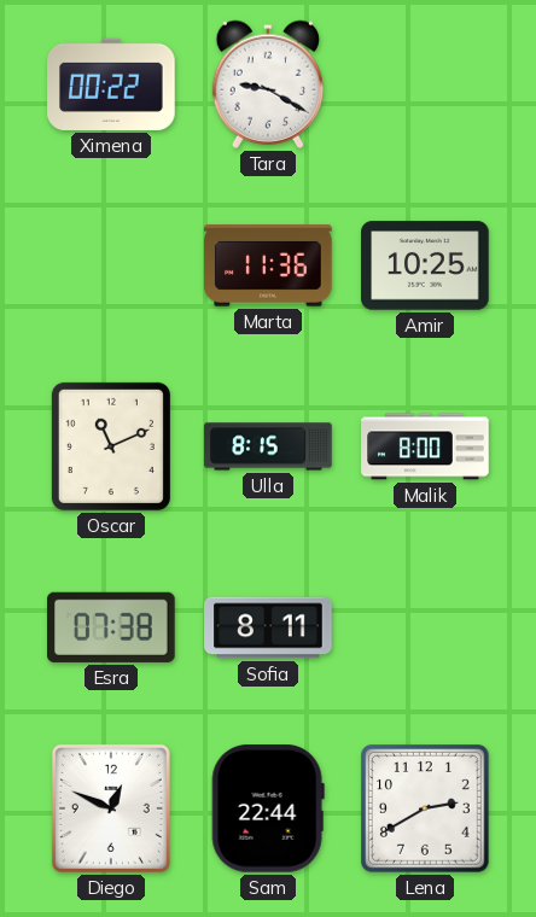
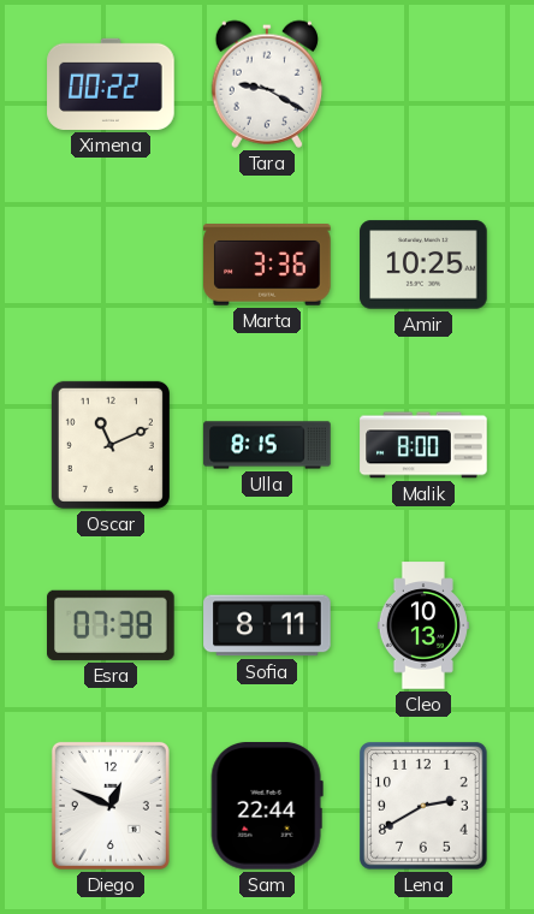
Marta: 11:36 -> 3:36 (267, 265)
Cleo: none -> 10:13 (423, 625)
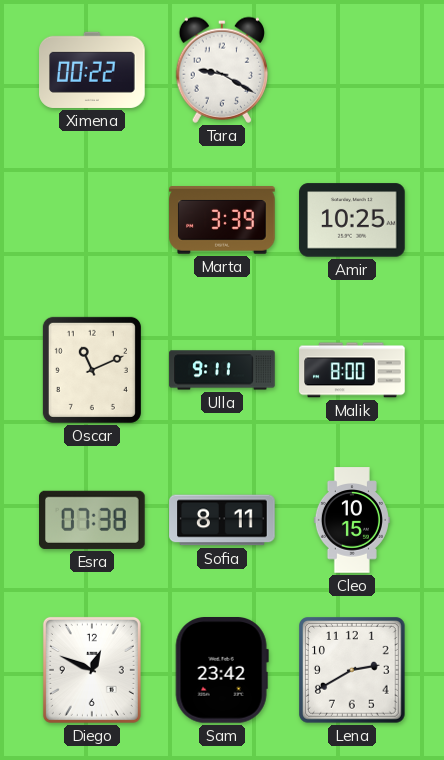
Marta: 3:36 -> 3:39 (222, 220)
Ulla: 8:15 -> 9:11 (222, 370)
Cleo: 10:13 -> 10:15 (352, 520)
Sam: 22:44 -> 23:42 (222, 671)
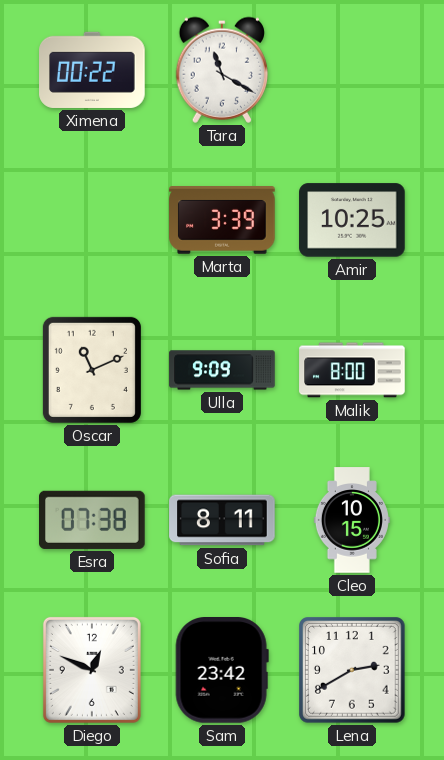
Tara: 9:20 -> 11:20 (221, 70)
Ulla: 9:11 -> 9:09 (222, 370)
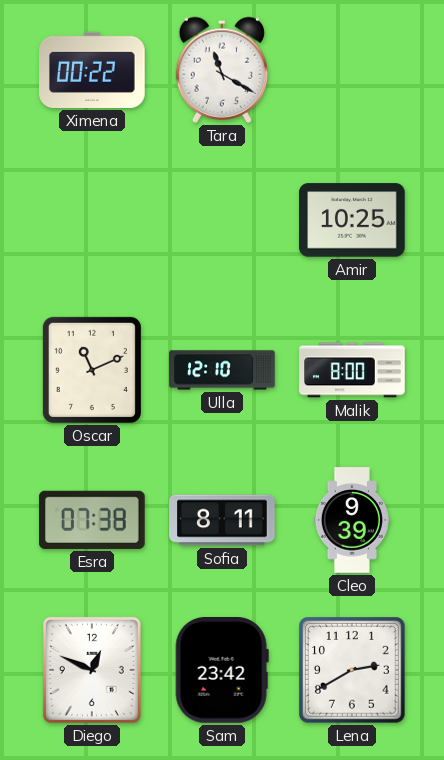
Marta: 3:39 -> none (222, 220)
Ulla: 9:09 -> 12:10 (222, 370)
Cleo: 10:15 -> 9:39 (352, 520)
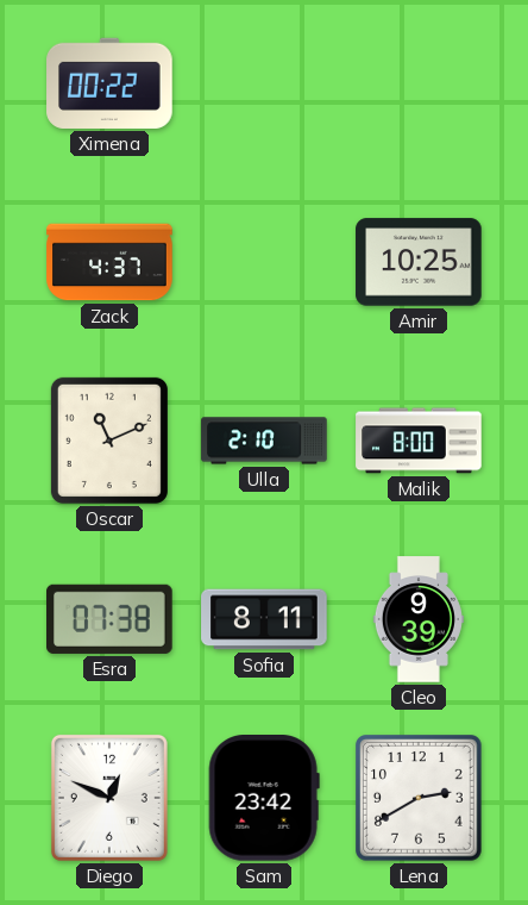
Tara: 11:20 -> none (221, 70)
Zack: none -> 4:37 (109, 262)
Ulla: 12:10 -> 2:10 (264, 441)
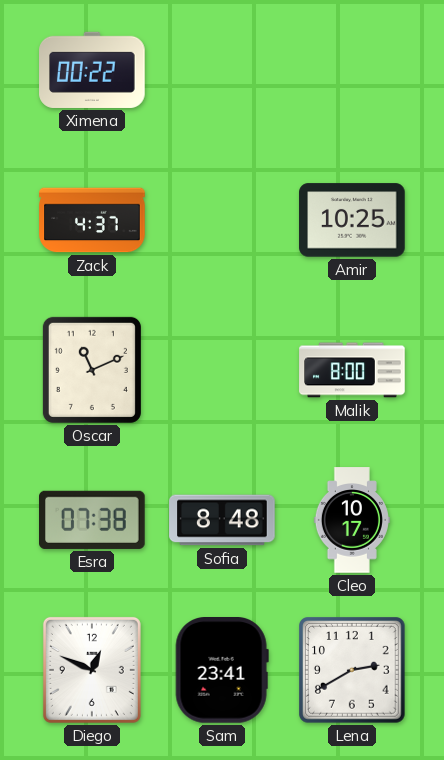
Ulla: 2:10 -> none (264, 441)
Sofia: 8:11 -> 8:48 (222, 520)
Cleo: 9:39 -> 10:17 (352, 520)
Sam: 23:42 -> 23:41 (222, 671)
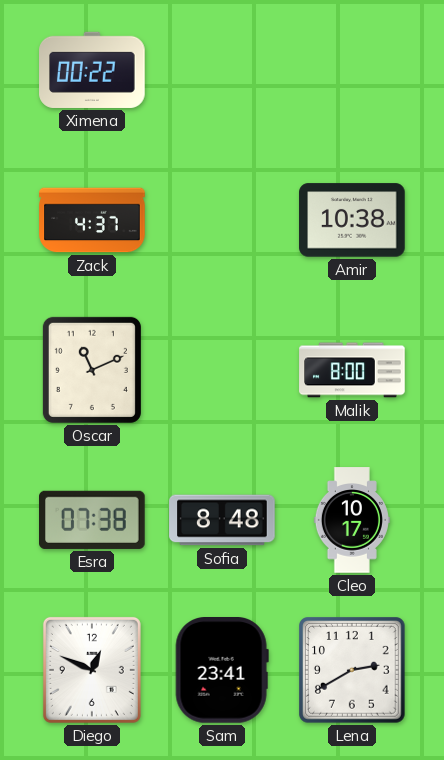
Amir: 10:25 -> 10:38 (352, 220)
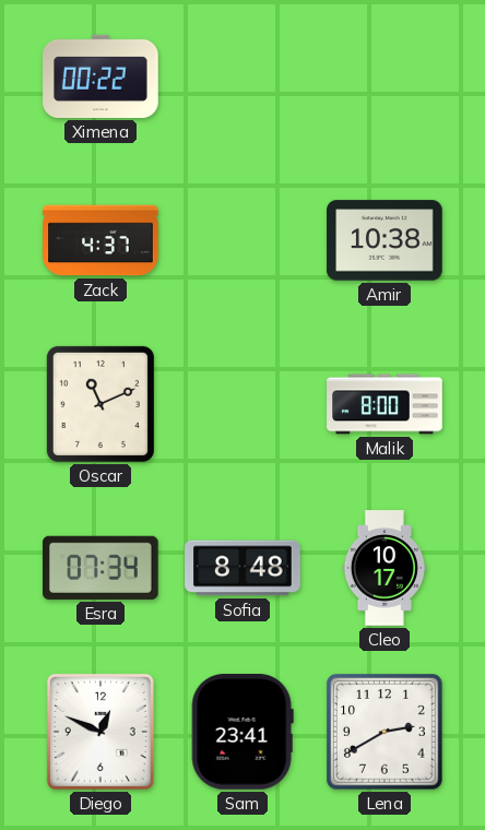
Esra: 07:38 -> 07:34 (102, 568)
